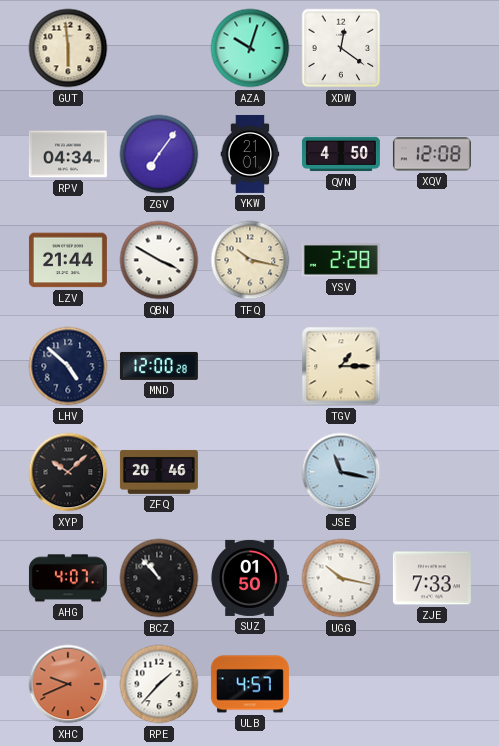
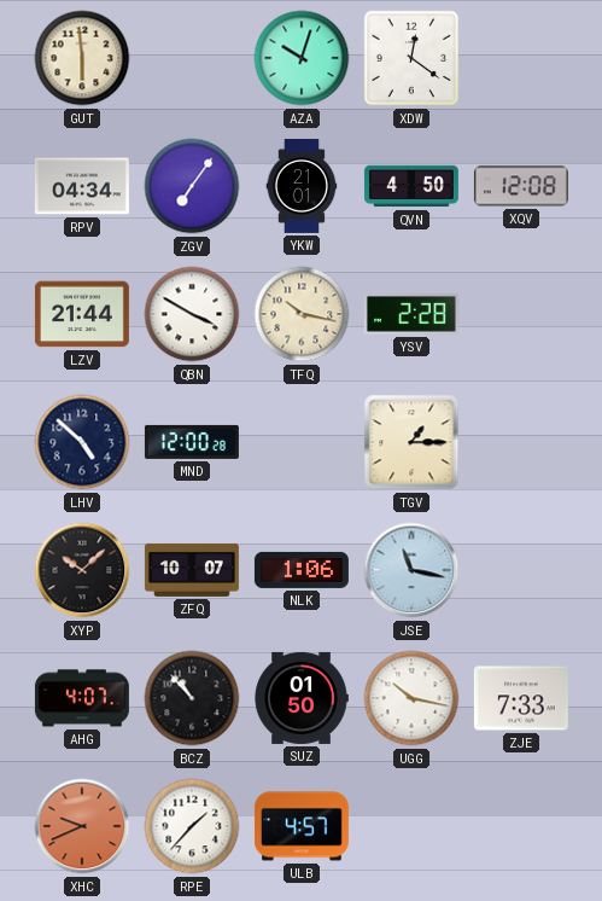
ZFQ: 20:46 -> 10:07 (192, 570)
NLK: none -> 1:06 (302, 570)
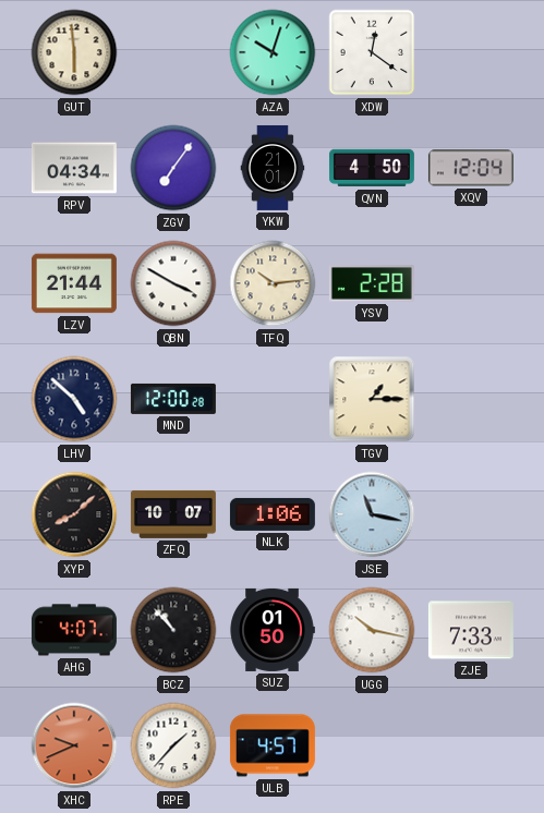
XQV: 12:08 -> 12:04 (471, 168)
TFQ: 10:17 -> 10:14 (273, 283)
XYP: 10:08 -> 8:08 (74, 514)
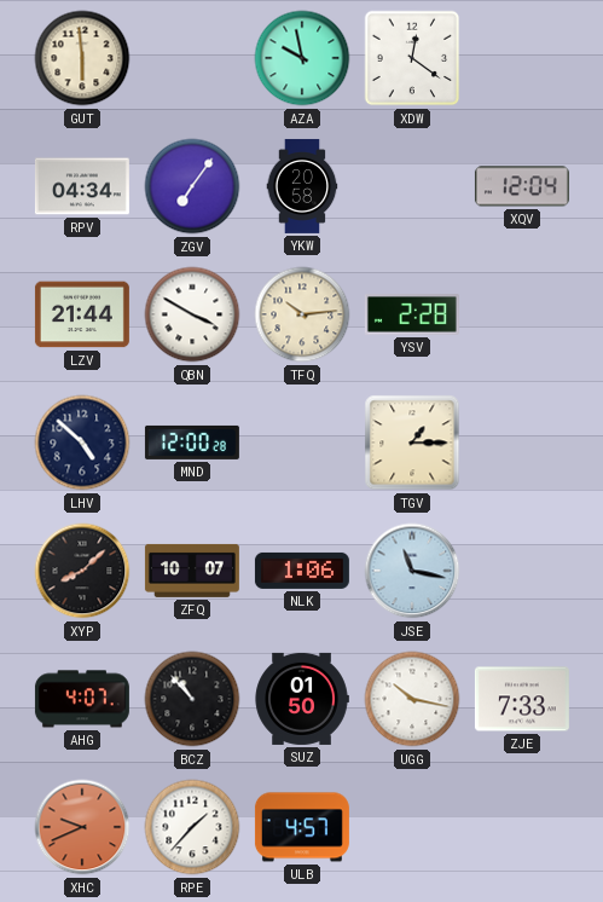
AZA: 10:03 -> 9:58 (302, 58)
YKW: 21:01 -> 20:58 (302, 186)
QVN: 4:50 -> none (372, 168)
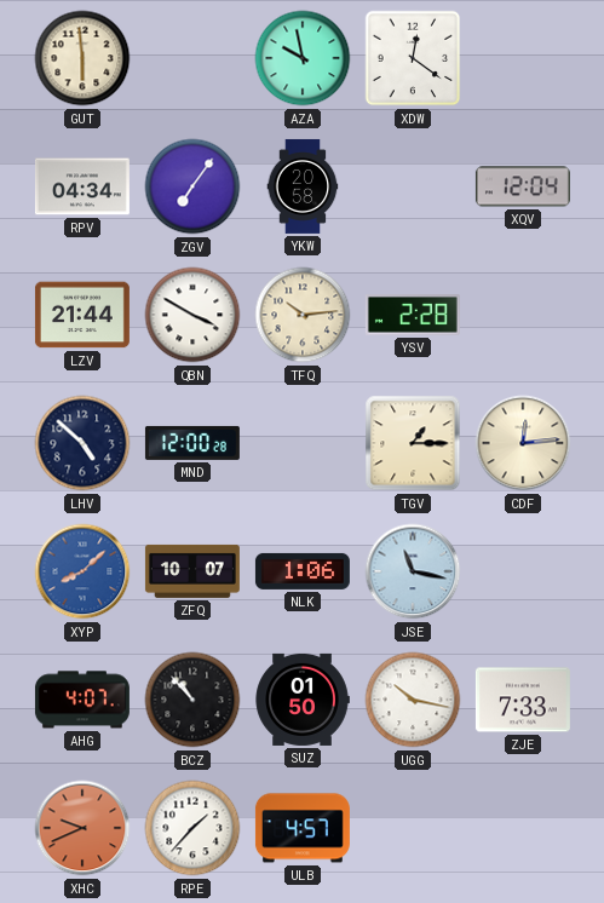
CDF: none -> 12:14 (523, 443)
XYP dial: black -> blue (82, 571)
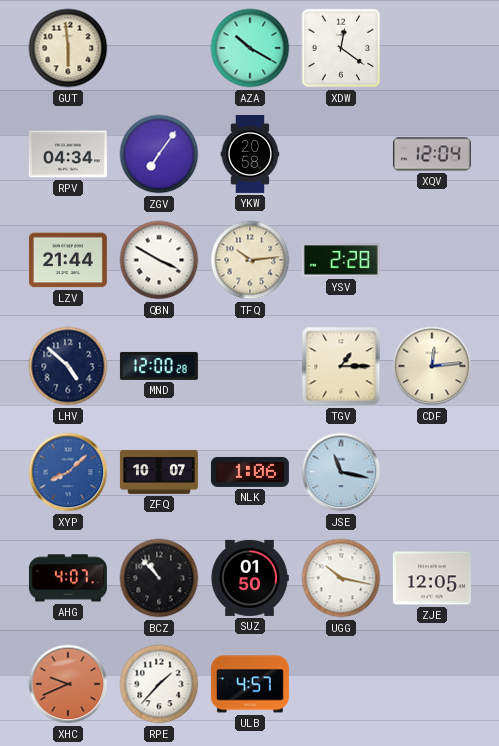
AZA: 9:58 -> 10:20 (250, 48)
ZJE: 7:33 -> 12:05 (432, 578)
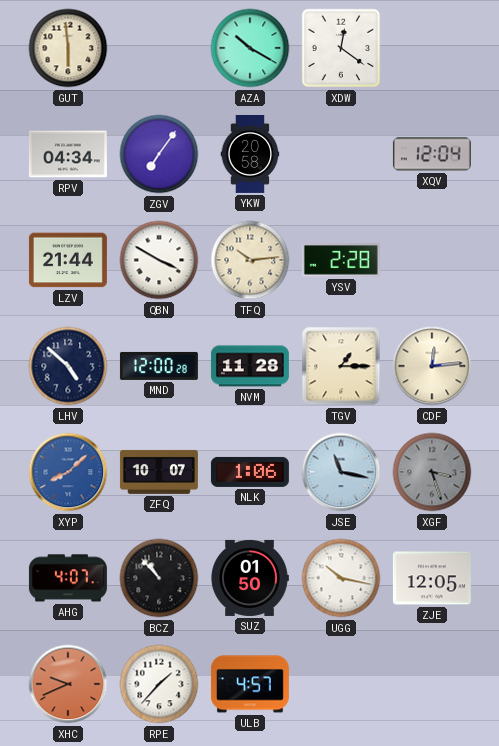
NVM: none -> 11:28 (250, 366)
XGF: none -> 3:27 (432, 472)
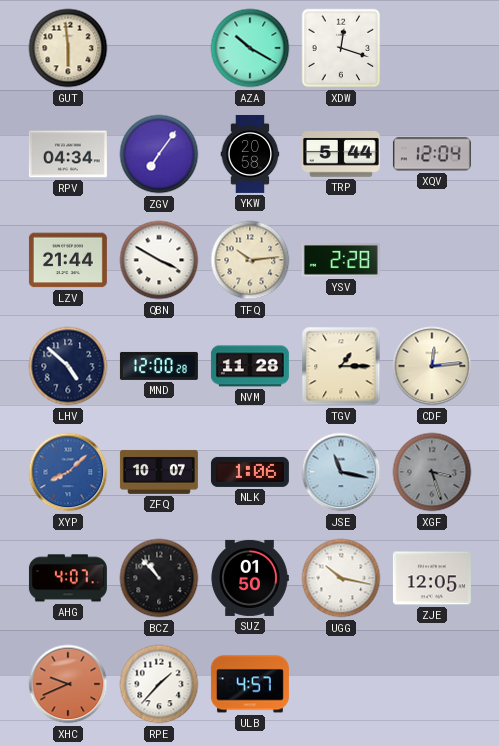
XDW: 12:21 -> 12:18 (341, 48)
TRP: none -> 5:44 (341, 154)
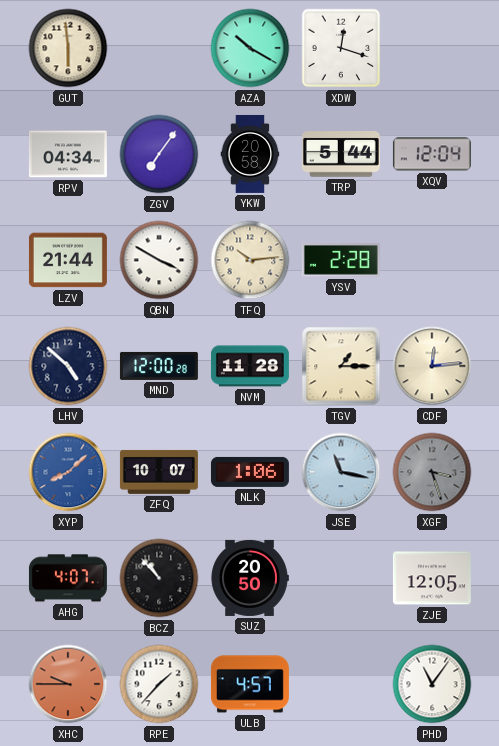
SUZ: 01:50 -> 20:50 (250, 578)
UGG: 10:17 -> none (341, 578)
XHC: 9:41 -> 9:45 (68, 684)
PHD: none -> 11:06 (432, 684)
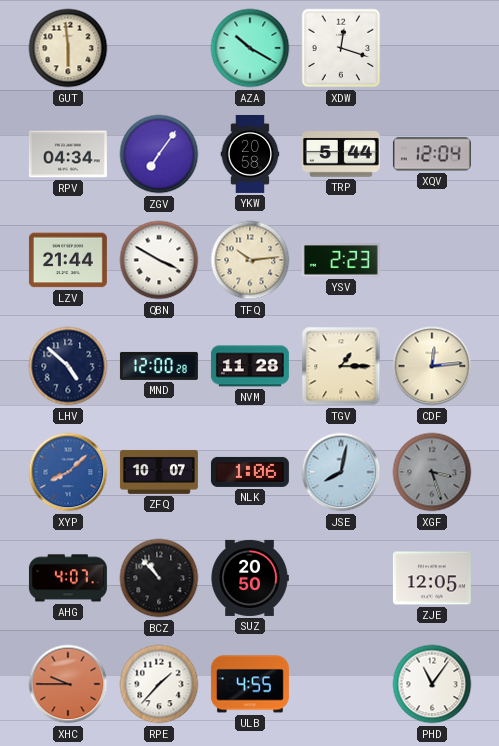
YSV: 2:28 -> 2:23 (341, 261)
JSE: 11:17 -> 8:02 (341, 472)
ULB: 4:57 -> 4:55 (250, 684)
